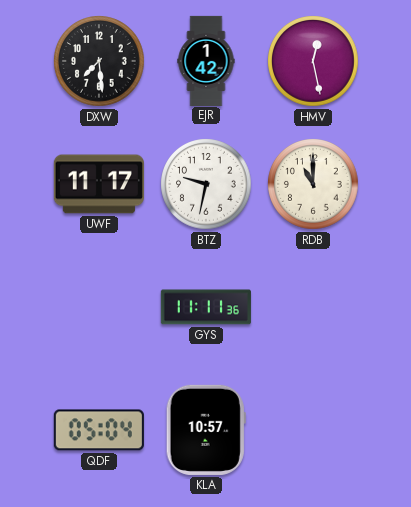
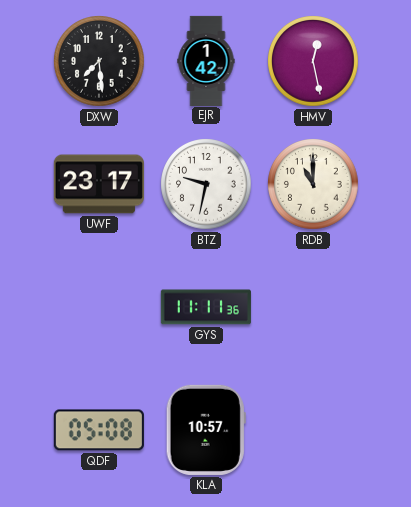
UWF: 11:17 -> 23:17 (99, 184)
QDF: 05:04 -> 05:08 (99, 430)
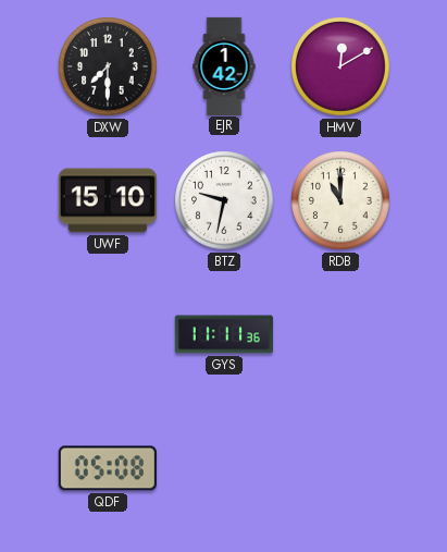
DXW: 7:29 -> 7:30 (108, 66)
HMV: 12:28 -> 12:10 (340, 66)
UWF: 23:17 -> 15:10 (108, 200)
KLA: 10:57 -> none (206, 430)
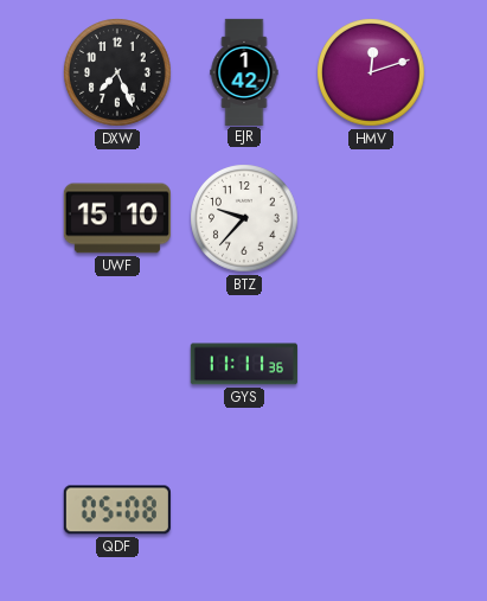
DXW: 7:30 -> 7:26 (117, 72)
HMV: 12:10 -> 12:12 (371, 72)
BTZ: 9:32 -> 9:37 (244, 218)
RDB: 11:00 -> none (340, 200)
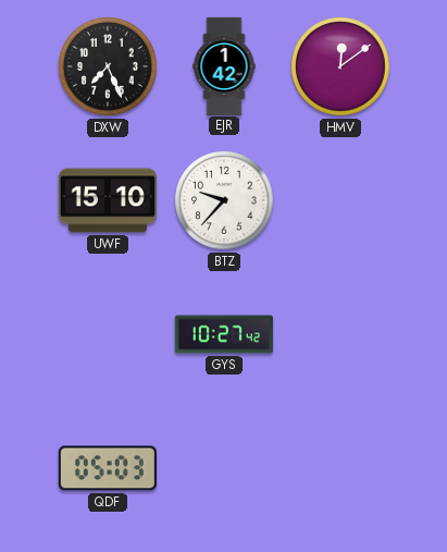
HMV: 12:12 -> 12:09 (340, 66)
GYS: 11:11 -> 10:27 (224, 334)
QDF: 05:08 -> 05:03 (108, 468)
